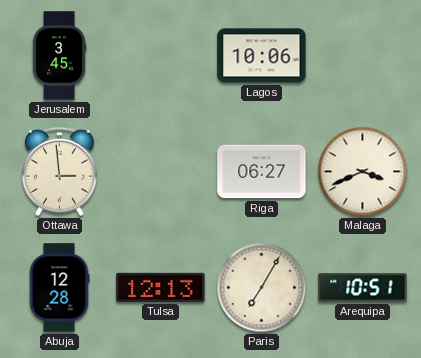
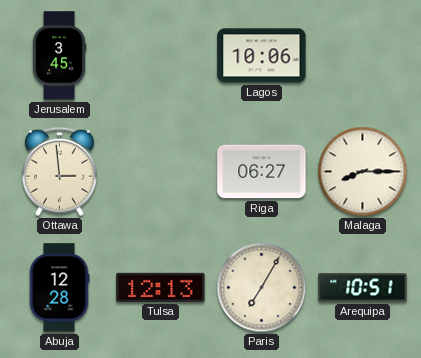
Malaga: 3:41 -> 8:15 (363, 172)
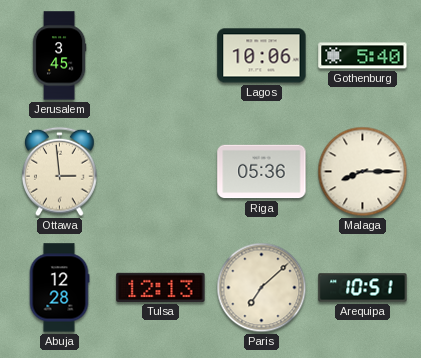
Gothenburg: none -> 5:40 (363, 56)
Riga: 06:27 -> 05:36 (262, 172)
Paris: 7:05 -> 7:08 (262, 288)
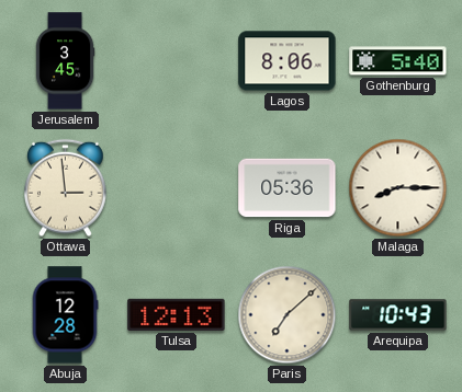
Lagos: 10:06 -> 8:06 (288, 61)
Arequipa: 10:51 -> 10:43 (398, 315)
